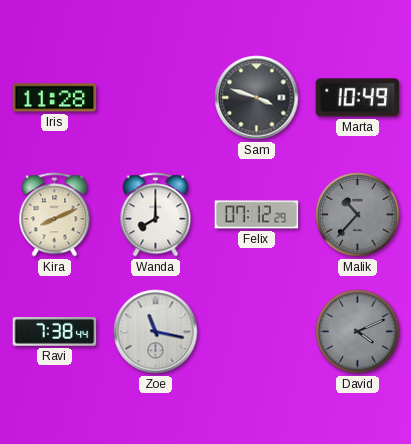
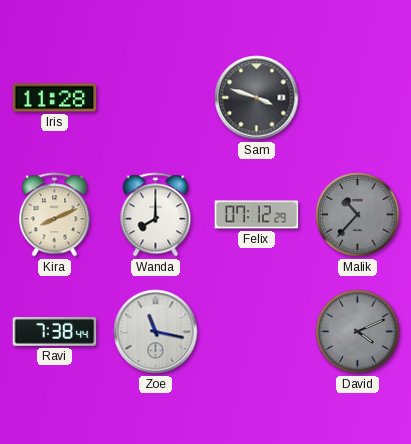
Marta: 10:49 -> none (358, 98)
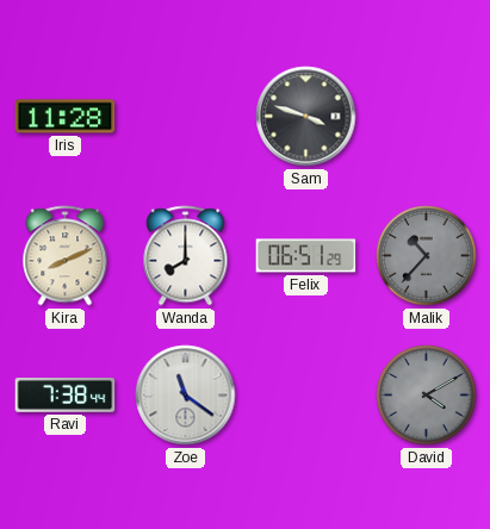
Felix: 07:12 -> 06:51 (306, 256)
Zoe: 11:17 -> 11:21 (186, 396)
David: 4:11 -> 4:10 (427, 396)
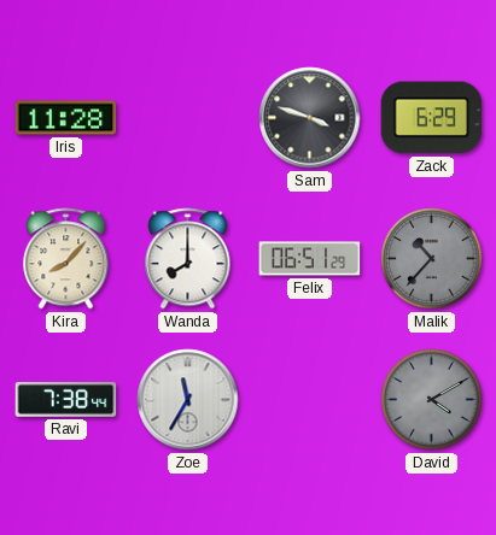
Zack: none -> 6:29 (432, 118)
Kira: 8:11 -> 8:07 (66, 259)
Zoe: 11:21 -> 11:35 (188, 400)
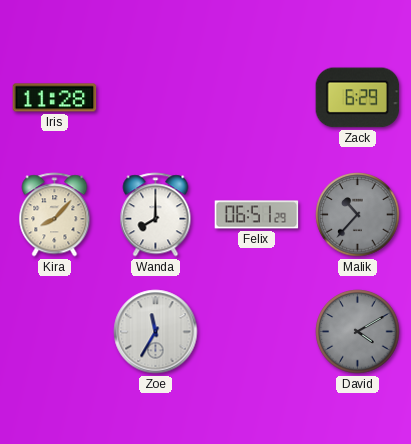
Sam: 3:48 -> none (310, 118)
Ravi: 7:38 -> none (66, 400)
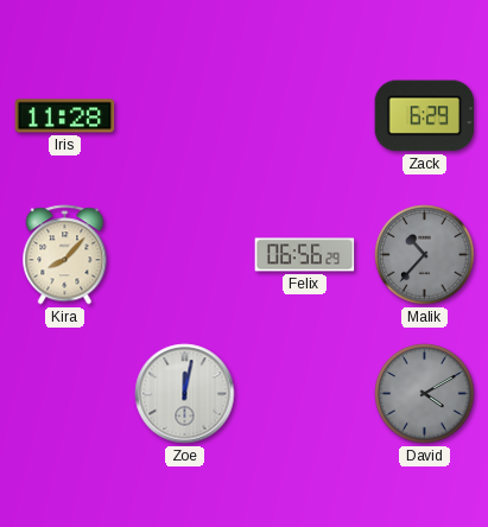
Wanda: 8:00 -> none (156, 215)
Felix: 06:51 -> 06:56 (305, 255)
Zoe: 11:35 -> 12:02 (185, 394)
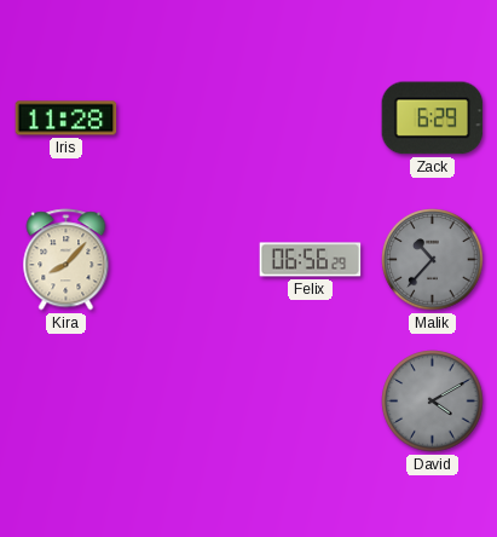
Zoe: 12:02 -> none (185, 394)
